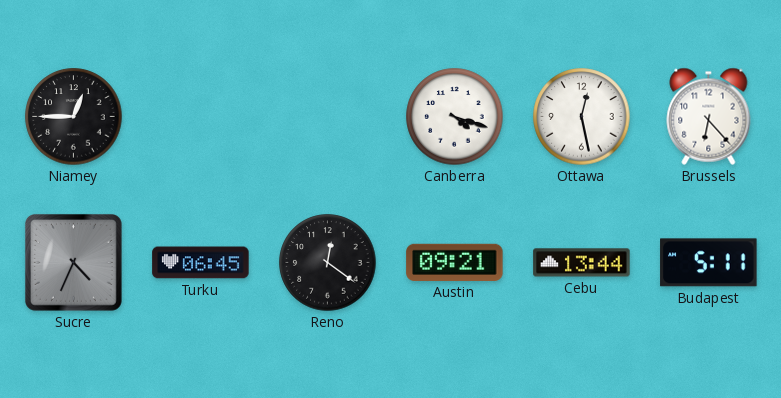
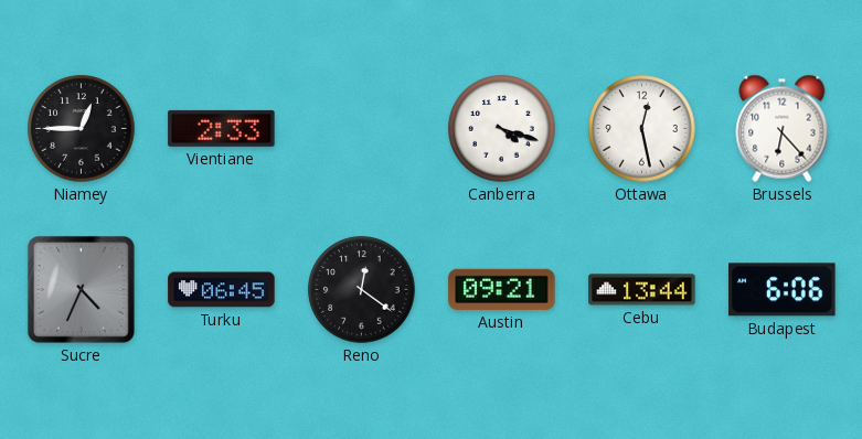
Vientiane: none -> 2:33 (222, 128)
Budapest: 5:11 -> 6:06 (783, 290)
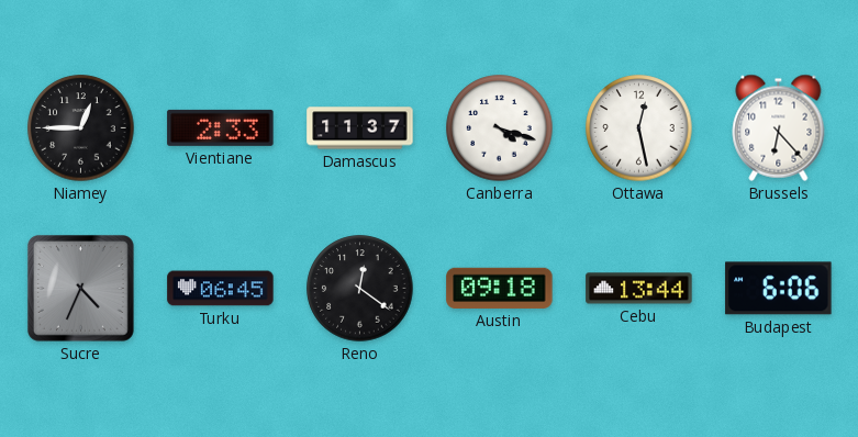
Damascus: none -> 11:37 (360, 128)
Austin: 09:21 -> 09:18 (500, 288)
